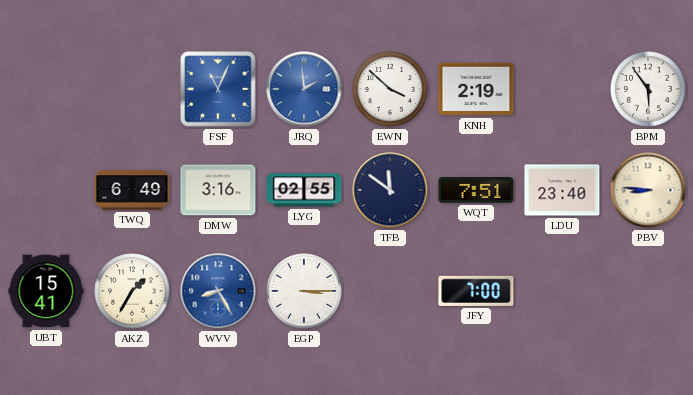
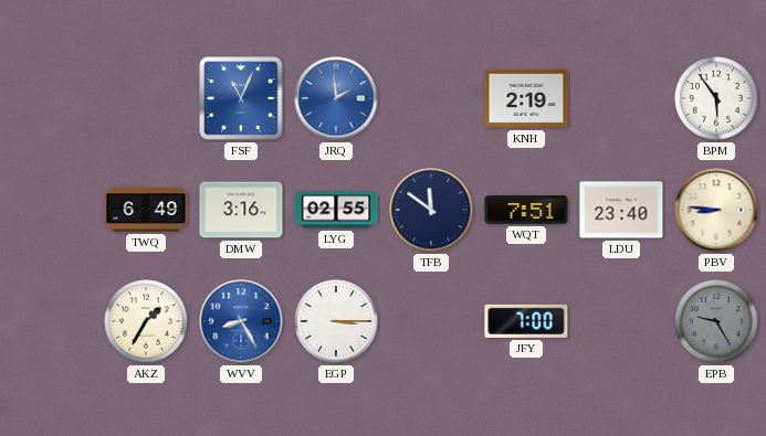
EWN: 3:52 -> none (390, 89)
UBT: 15:41 -> none (46, 291)
EPB: none -> 9:25 (716, 321)
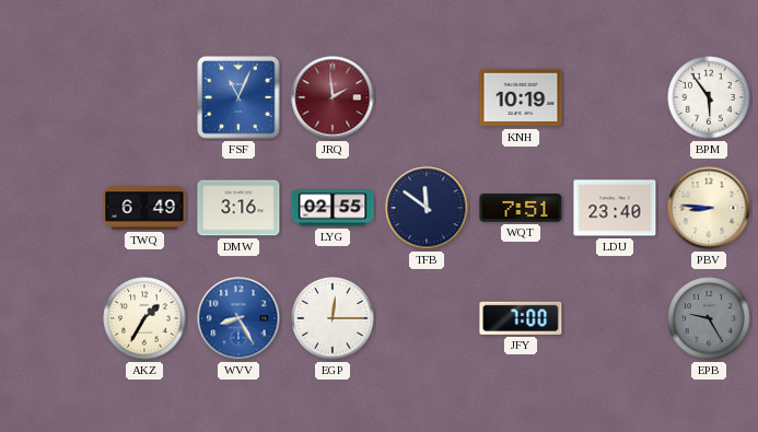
JRQ dial: blue -> burgundy (333, 97)
KNH: 2:19 -> 10:19 (521, 97)
EGP: 3:15 -> 12:15 (333, 318)
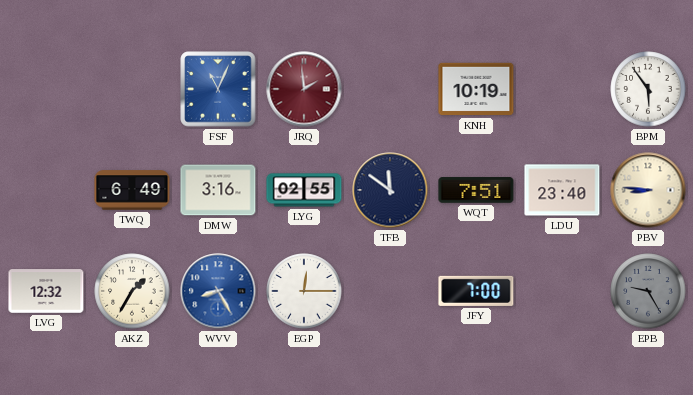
LVG: none -> 12:32 (46, 291)
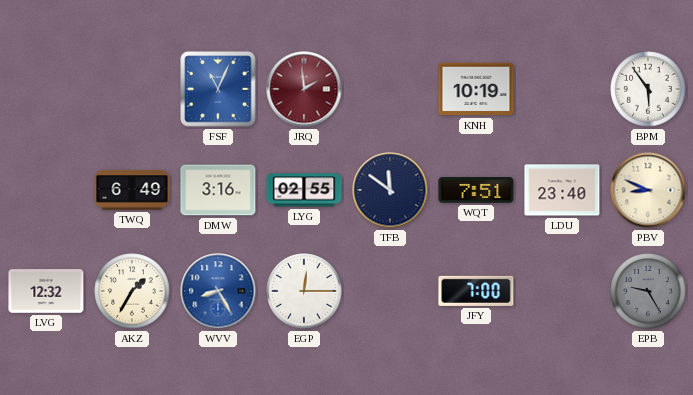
PBV: 8:46 -> 8:49 (648, 190)
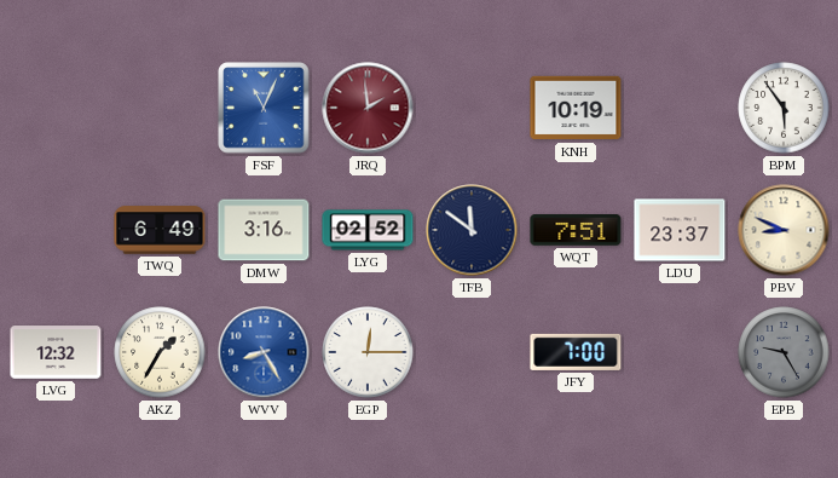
LYG: 02:55 -> 02:52 (368, 230)
LDU: 23:40 -> 23:37 (680, 230)
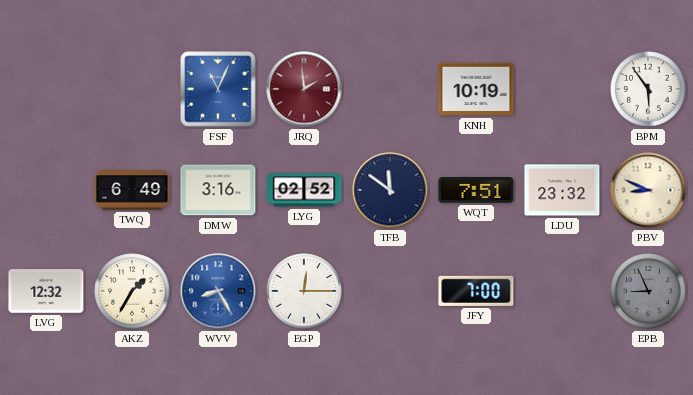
LDU: 23:37 -> 23:32 (562, 190)
EPB: 9:25 -> 8:56 (648, 291)
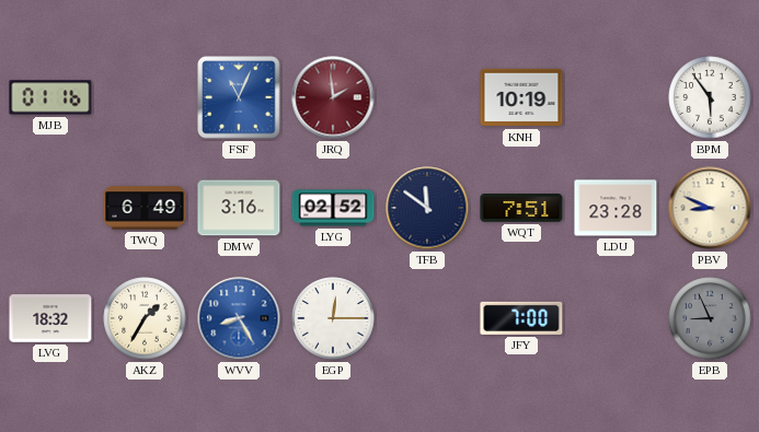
MJB: none -> 01:16 (50, 97)
LDU: 23:32 -> 23:28 (616, 208)
LVG: 12:32 -> 18:32 (50, 318)
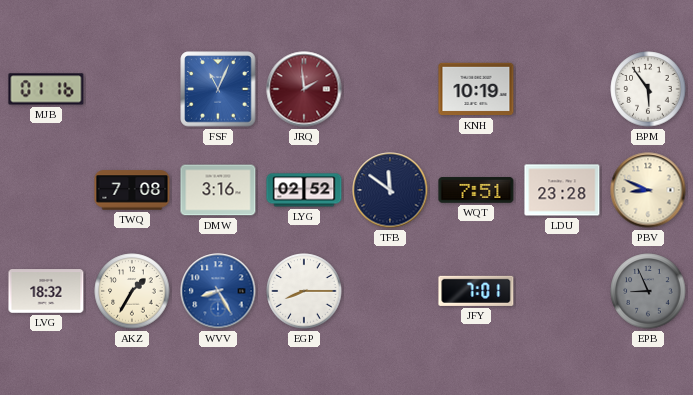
TWQ: 6:49 -> 7:08 (132, 190)
EGP: 12:15 -> 8:15 (304, 291)
JFY: 7:00 -> 7:01 (476, 291)
